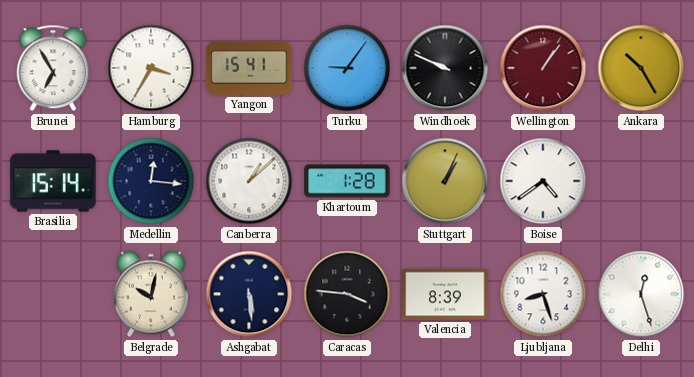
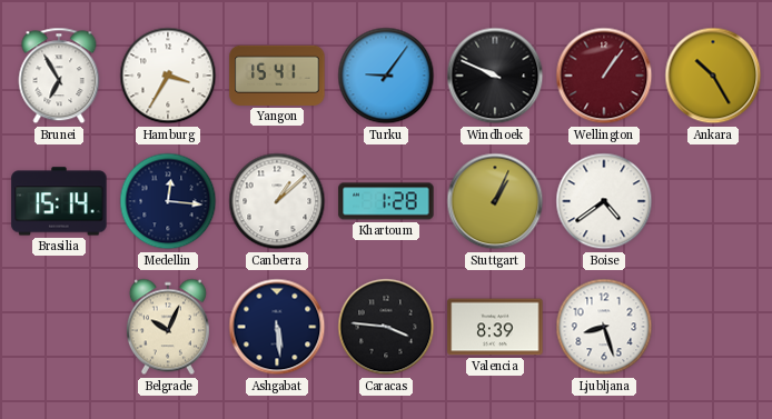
Belgrade: 10:02 -> 10:04 (168, 327)
Delhi: 12:27 -> none (641, 294)
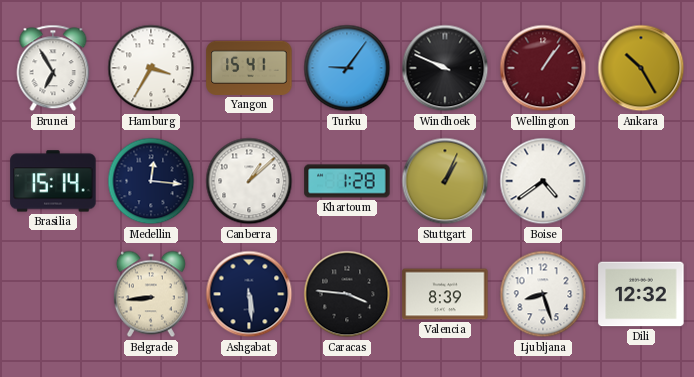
Belgrade: 10:04 -> 8:44 (151, 294)
Dili: none -> 12:32 (641, 294)
